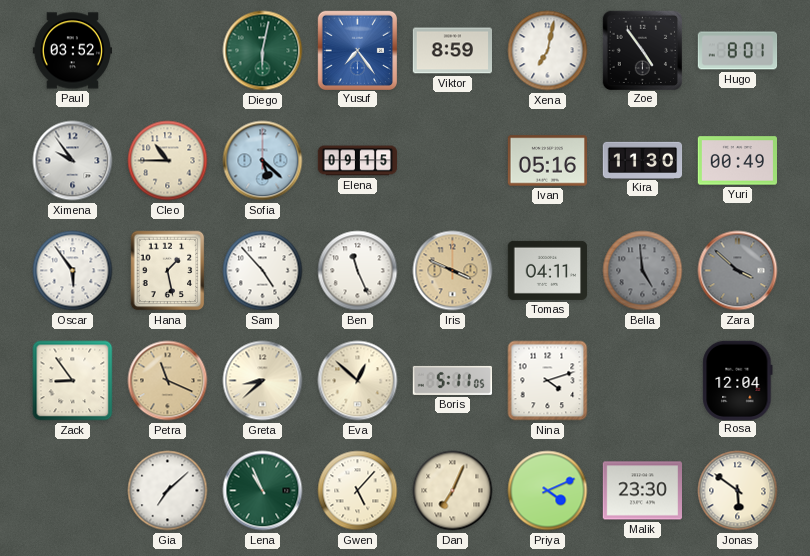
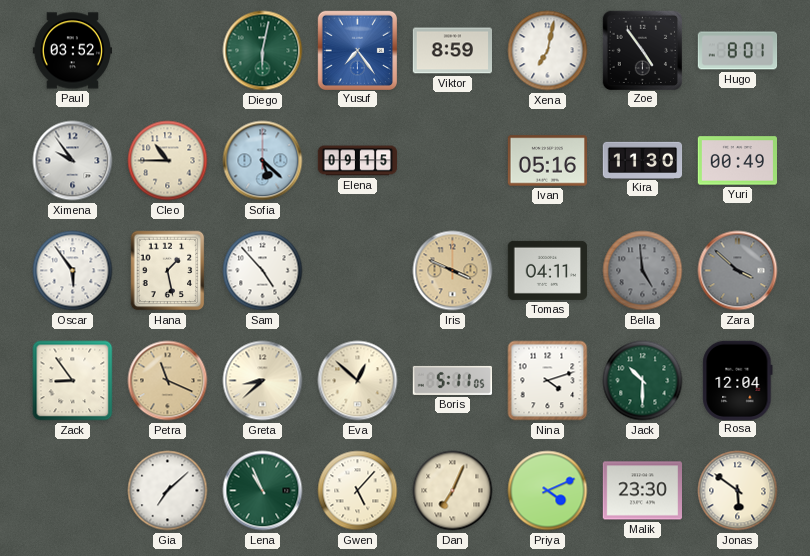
Ben: 11:26 -> none (358, 271)
Jack: none -> 10:30 (643, 381)
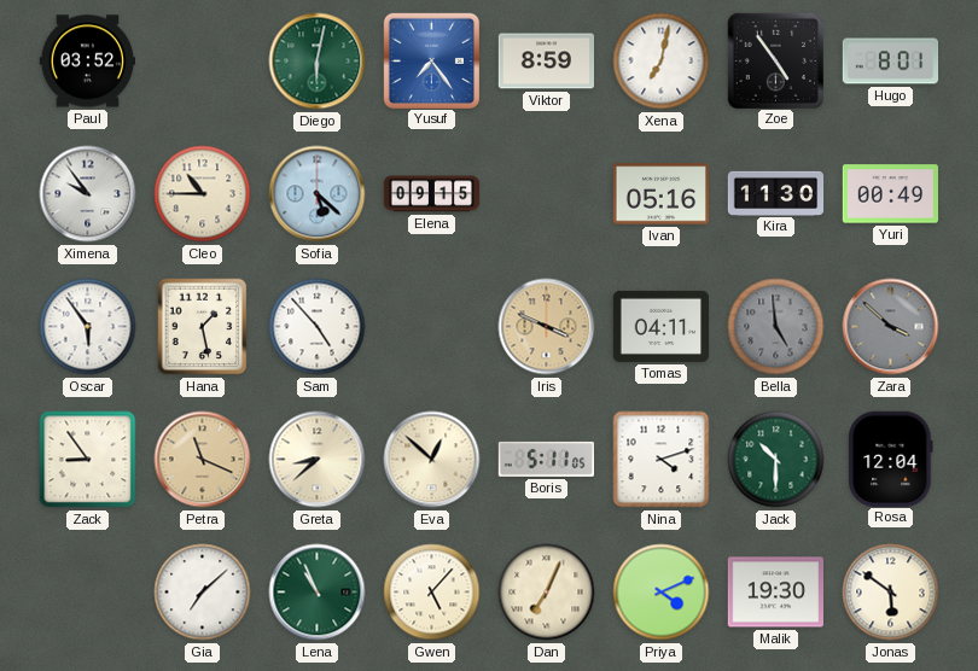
Malik: 23:30 -> 19:30 (775, 593)
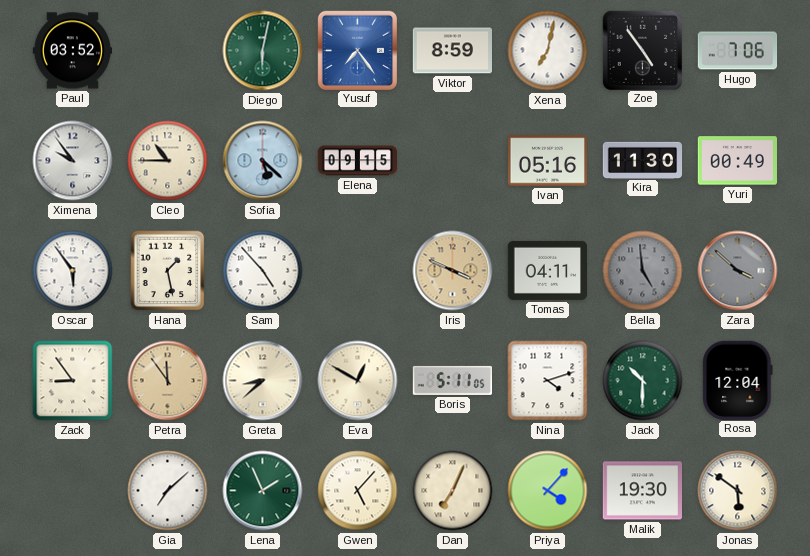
Hugo: 8:01 -> 7:06 (738, 51)
Petra: 11:19 -> 11:54 (168, 381)
Eva: 12:52 -> 12:50 (358, 381)
Lena: 10:56 -> 1:56 (263, 491)
Priya: 4:11 -> 4:07 (548, 491)
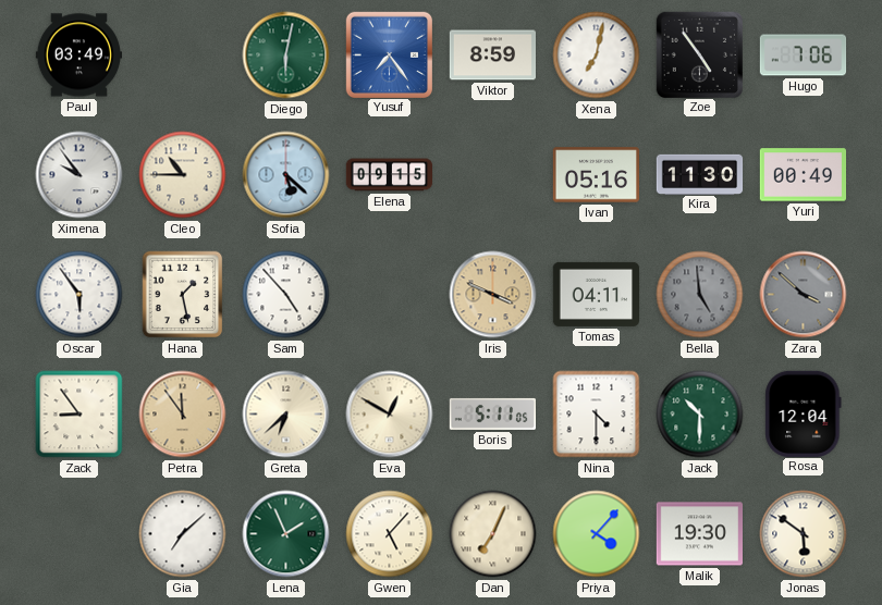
Paul: 03:52 -> 03:49 (78, 55)
Greta: 8:38 -> 6:38 (286, 415)
Nina: 4:12 -> 4:30 (597, 415)
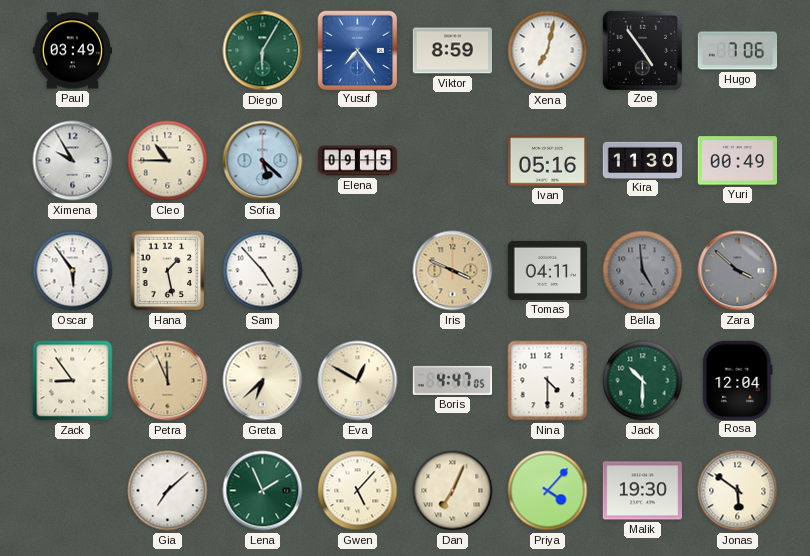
Diego: 6:02 -> 6:05 (263, 51)
Ximena: 9:54 -> 9:55 (73, 161)
Petra: 11:54 -> 11:56 (168, 381)
Boris: 5:11 -> 4:47 (452, 380)
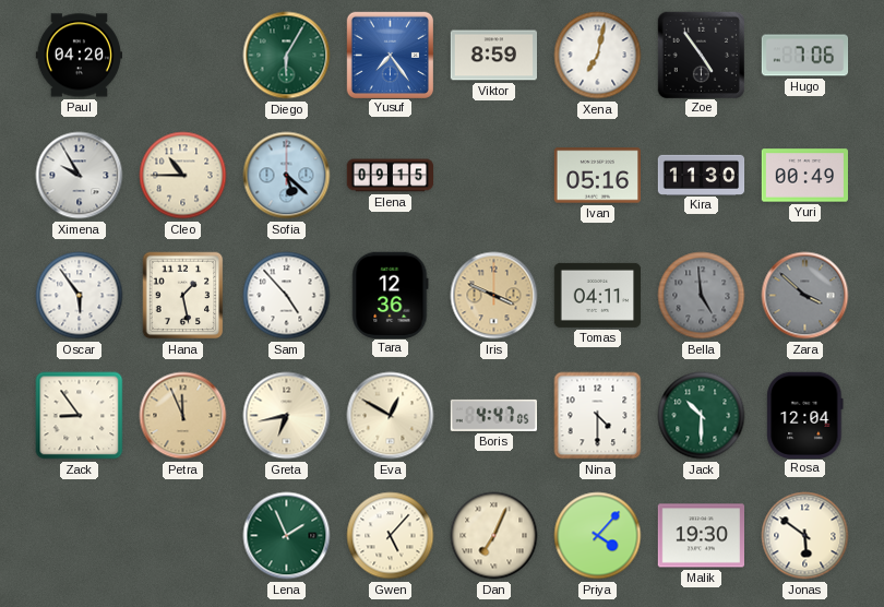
Paul: 03:49 -> 04:20 (79, 56)
Tara: none -> 12:36 (391, 295)
Greta: 6:38 -> 6:43 (287, 416)
Gia: 7:08 -> none (168, 491)
